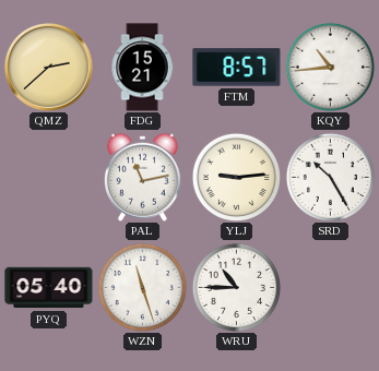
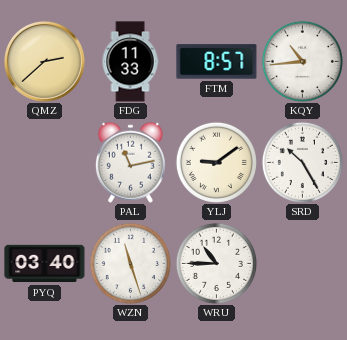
FDG: 15:21 -> 11:33 (130, 62)
YLJ: 9:14 -> 9:09 (216, 162)
PYQ: 05:40 -> 03:40 (45, 264)
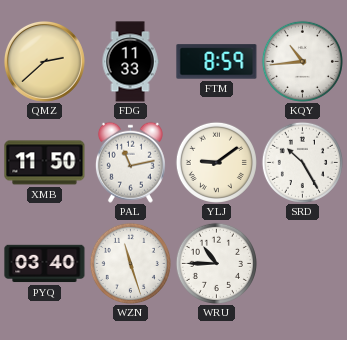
FTM: 8:57 -> 8:59 (217, 62)
XMB: none -> 11:50 (45, 163)
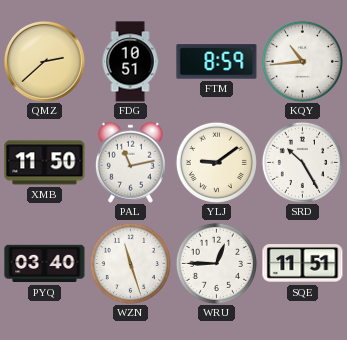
FDG: 11:33 -> 10:51 (130, 62)
WRU: 10:45 -> 12:45 (216, 263)
SQE: none -> 11:51 (303, 264)
